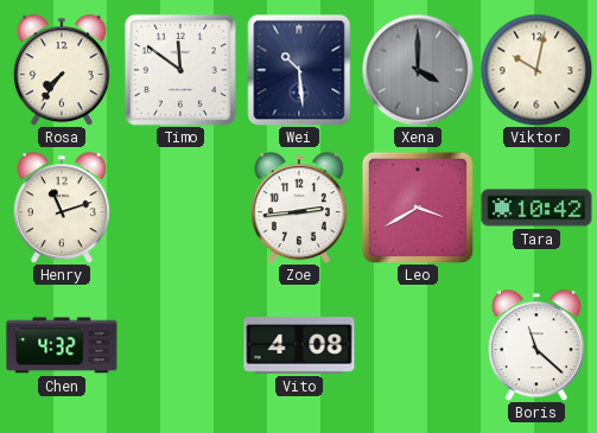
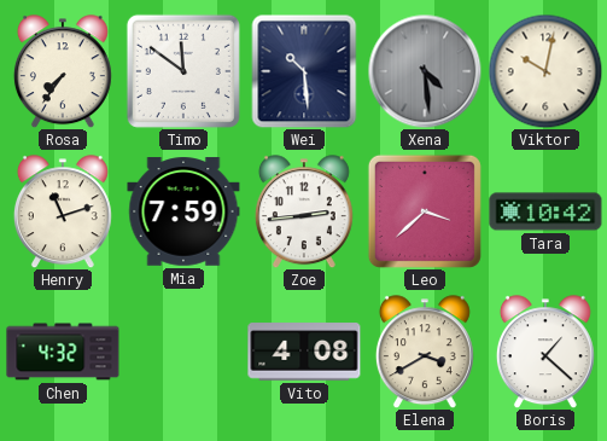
Xena: 4:00 -> 4:29 (425, 71)
Mia: none -> 7:59 (183, 211)
Leo: 3:40 -> 3:38 (425, 211)
Elena: none -> 3:40 (425, 352)
Boris: 11:22 -> 1:22 (545, 352)
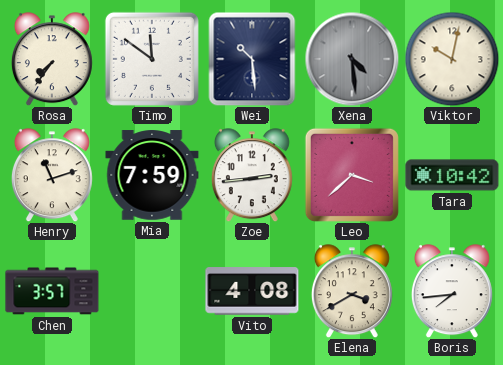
Chen: 4:32 -> 3:57 (52, 291)
Boris: 1:22 -> 7:44 (452, 291)
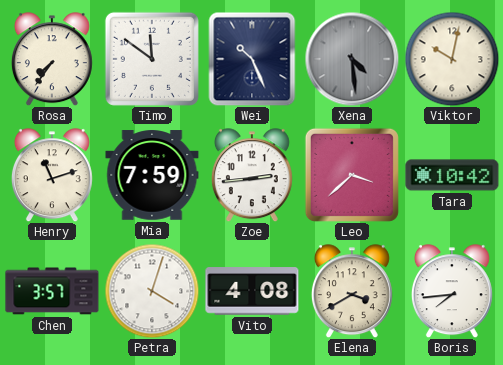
Wei: 10:29 -> 10:26 (252, 59)
Petra: none -> 4:03 (152, 291)
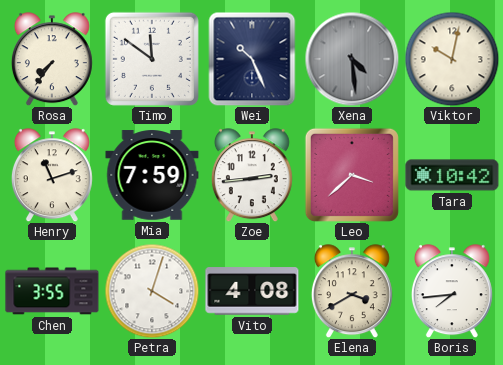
Chen: 3:57 -> 3:55 (52, 291)
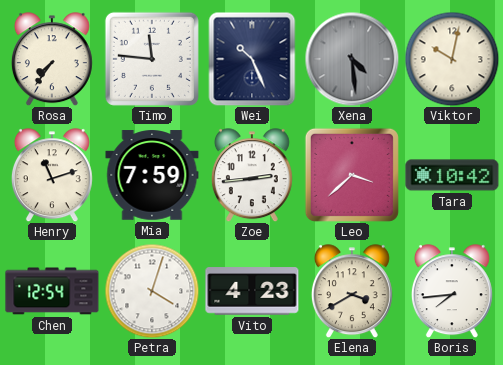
Timo: 11:51 -> 11:46 (152, 59)
Chen: 3:55 -> 12:54 (52, 291)
Vito: 4:08 -> 4:23 (252, 291)
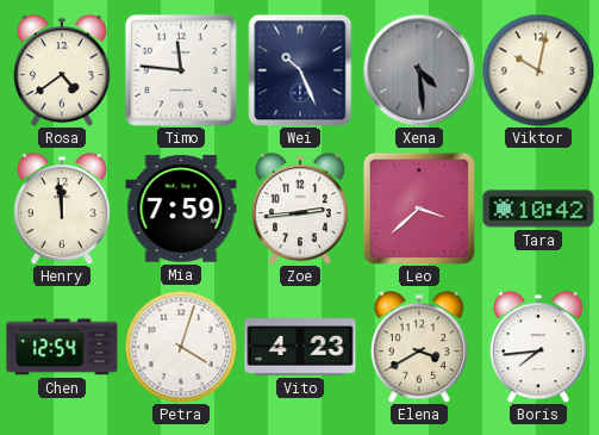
Rosa: 7:36 -> 4:39 (62, 70)
Henry: 11:12 -> 11:59 (62, 209)
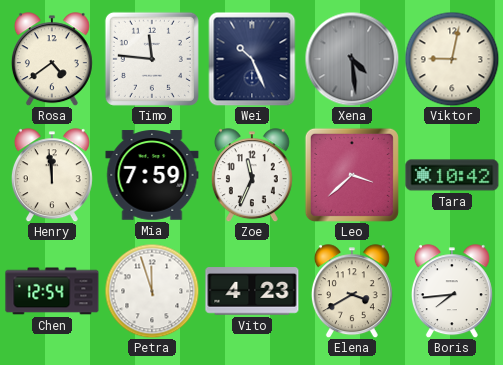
Viktor: 10:02 -> 9:02 (452, 59)
Zoe: 2:44 -> 11:34 (252, 175)
Petra: 4:03 -> 11:57 (152, 291)
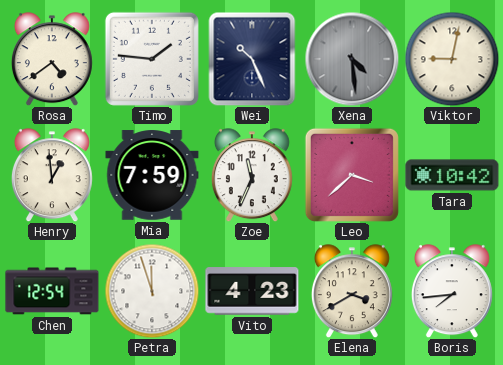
Timo: 11:46 -> 1:46 (152, 59)
Henry: 11:59 -> 12:59 (52, 175)
